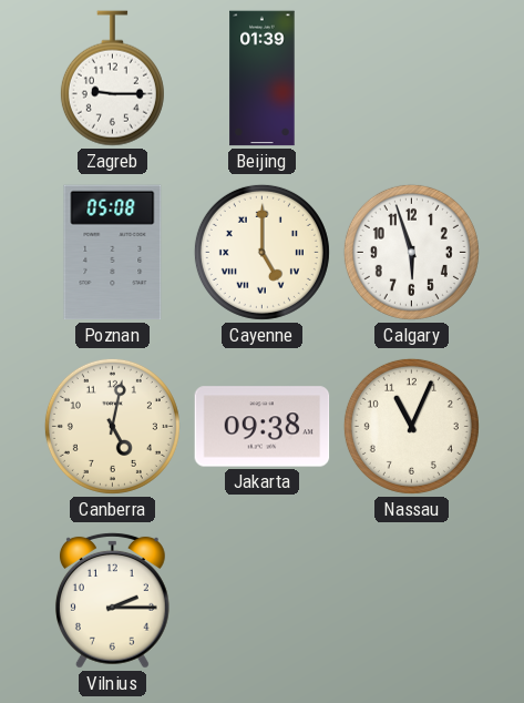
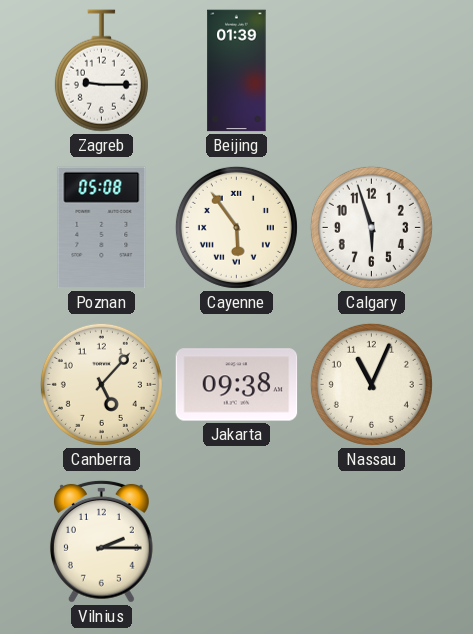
Cayenne: 5:00 -> 5:54 (236, 227)
Canberra: 5:02 -> 5:07 (101, 384)
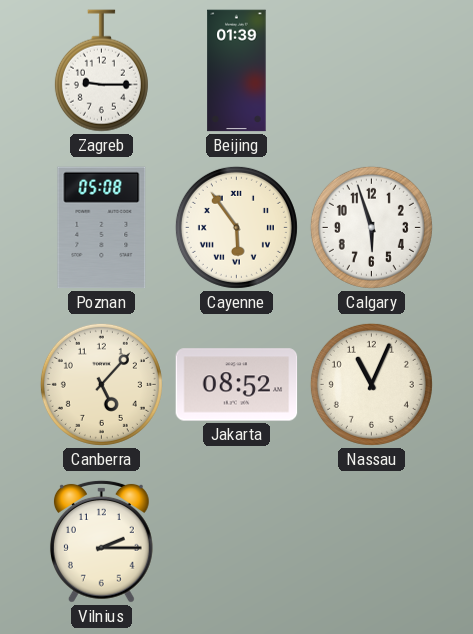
Jakarta: 09:38 -> 08:52 (237, 385)
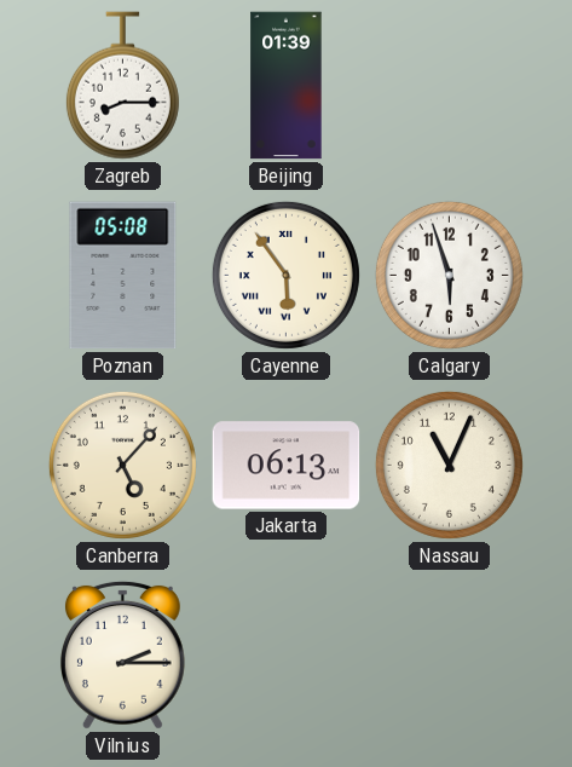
Zagreb: 9:15 -> 8:15 (122, 86)
Jakarta: 08:52 -> 06:13 (287, 466)
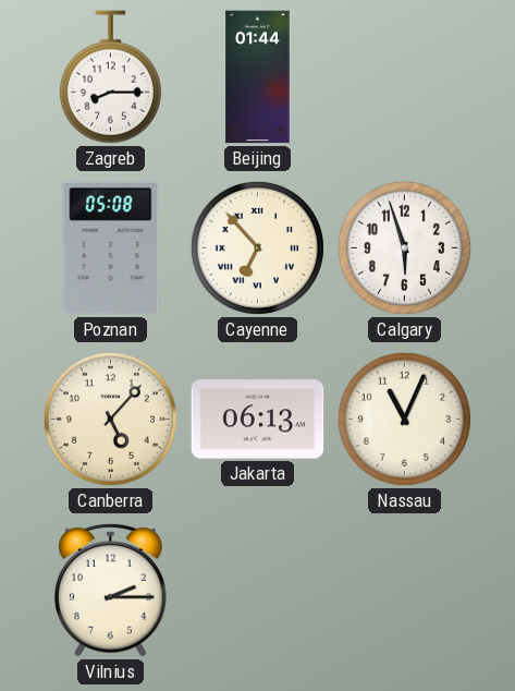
Beijing: 01:39 -> 01:44 (258, 77)
Cayenne: 5:54 -> 6:53 (257, 247)
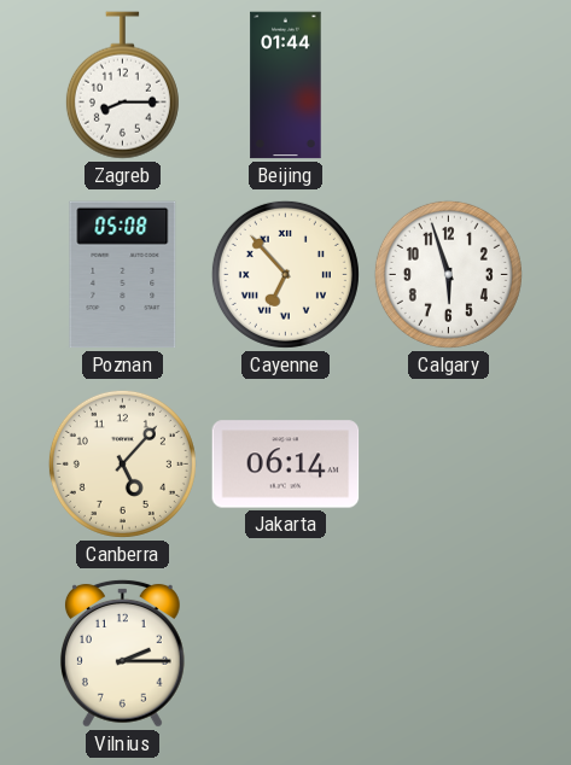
Jakarta: 06:13 -> 06:14 (286, 465)
Nassau: 11:04 -> none (404, 419)
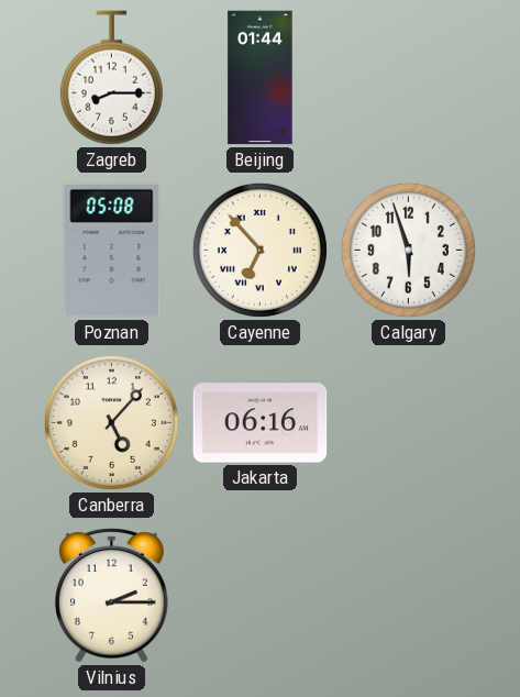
Jakarta: 06:14 -> 06:16 (261, 423)
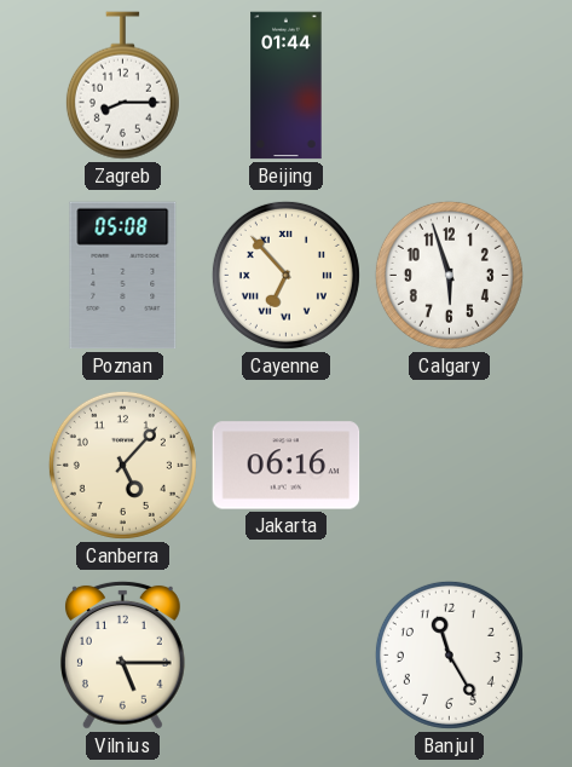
Vilnius: 2:15 -> 5:15 (122, 654)
Banjul: none -> 11:25 (449, 654)
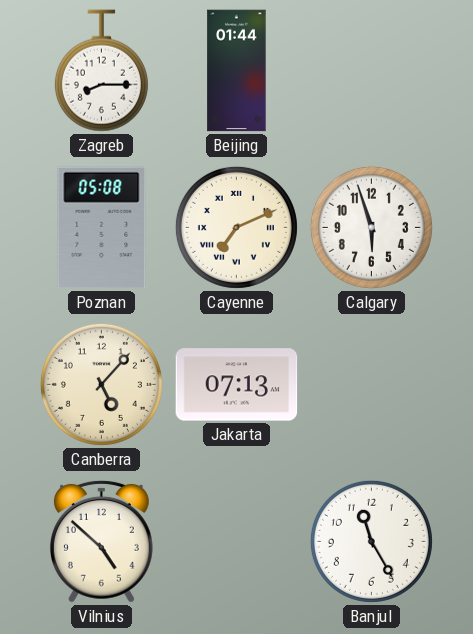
Cayenne: 6:53 -> 7:11 (236, 227)
Jakarta: 06:16 -> 07:13 (237, 385)
Vilnius: 5:15 -> 4:52 (101, 541)
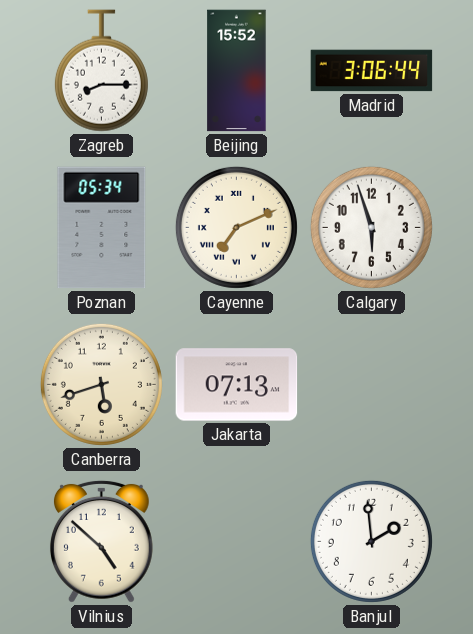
Beijing: 01:44 -> 15:52 (237, 71)
Madrid: none -> 3:06 (372, 71)
Poznan: 05:08 -> 05:34 (102, 228)
Canberra: 5:07 -> 5:42 (101, 384)
Banjul: 11:25 -> 1:59 (371, 541)
